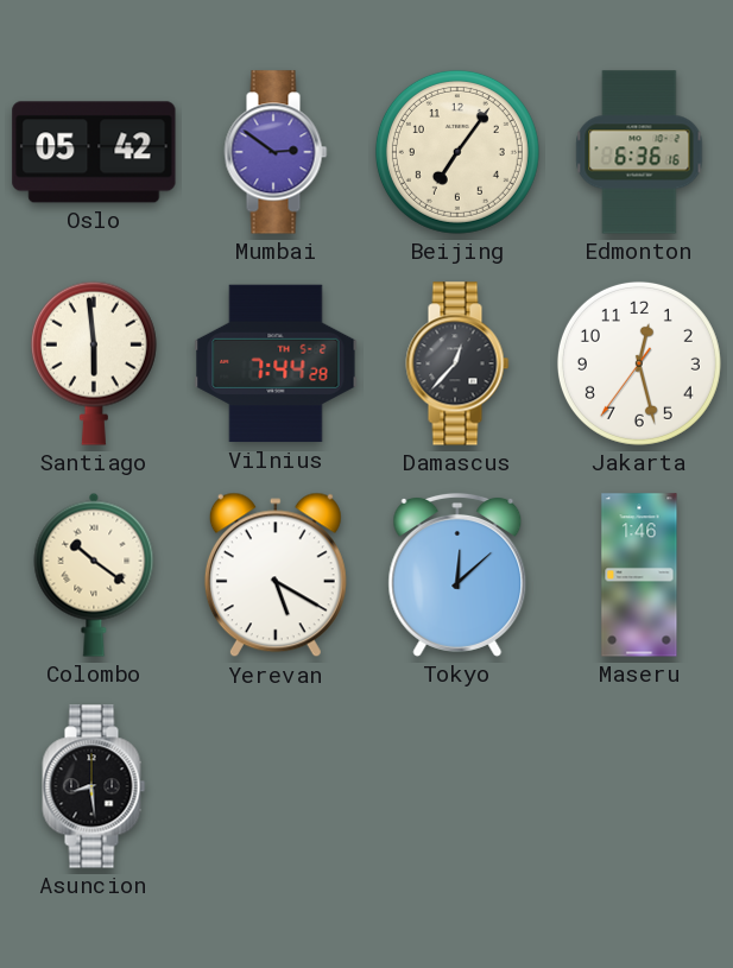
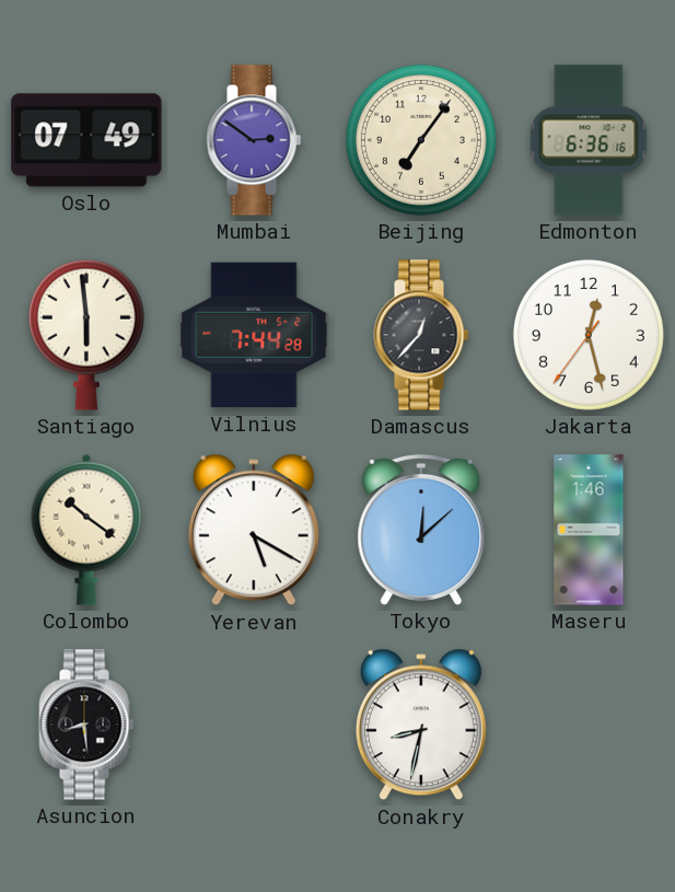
Oslo: 05:42 -> 07:49 (86, 140)
Conakry: none -> 8:32 (421, 725)
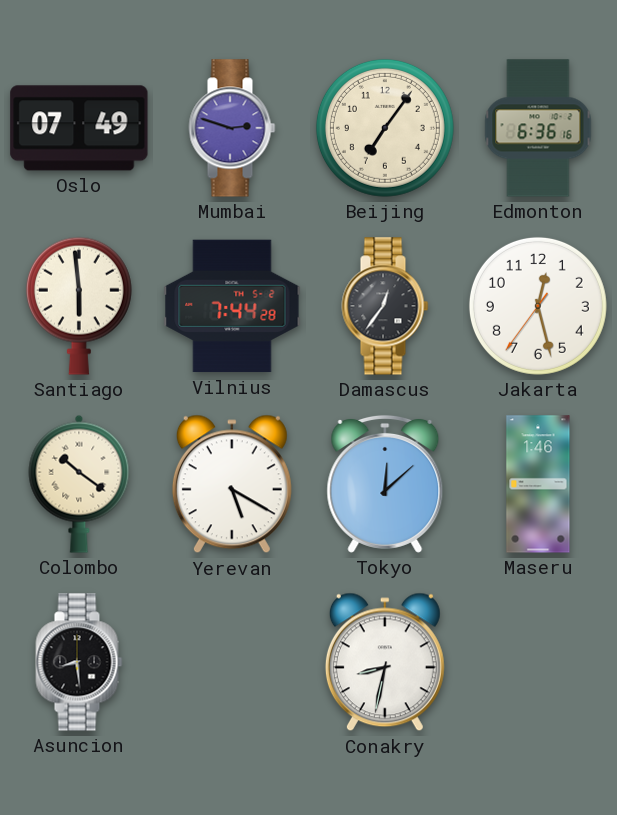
Mumbai: 2:51 -> 2:48 (232, 128)
Damascus: 12:37 -> 12:36 (385, 306)
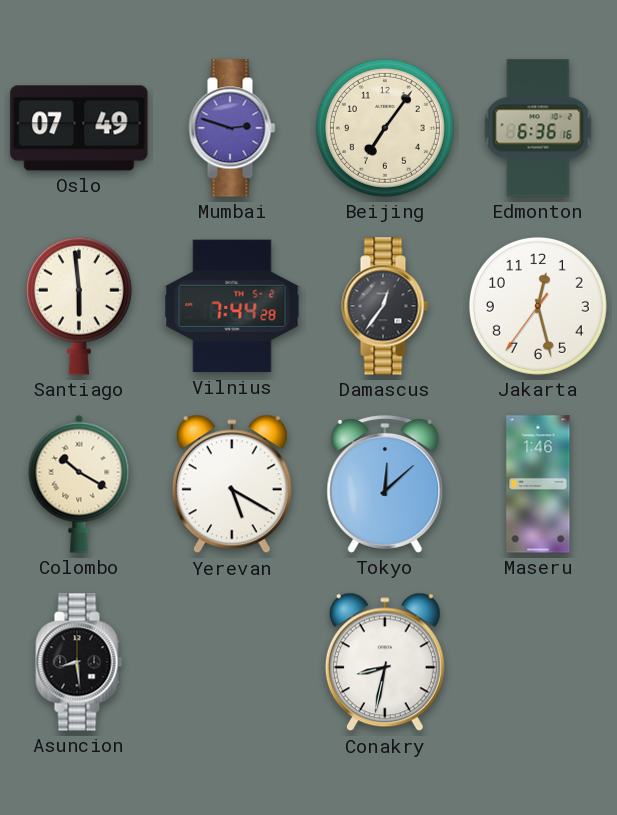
Colombo: 10:21 -> 10:20 (79, 484)
